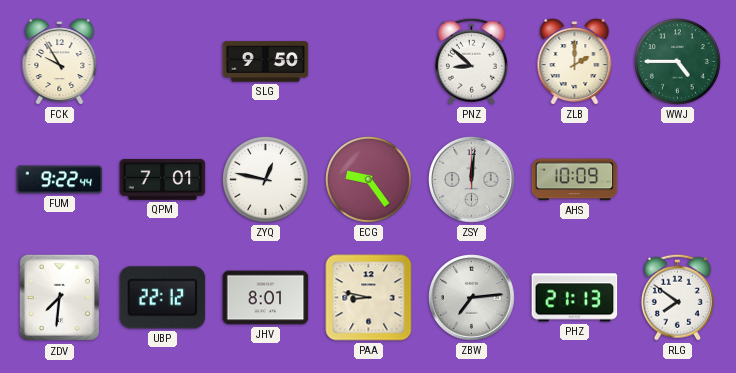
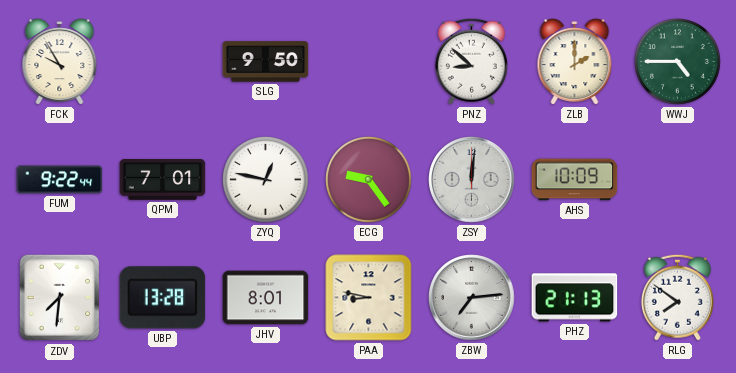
UBP: 22:12 -> 13:28 (163, 298)
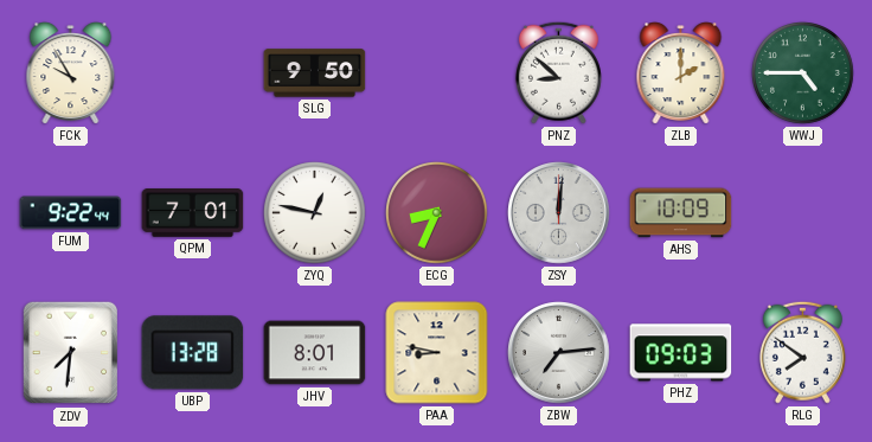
ECG: 9:24 -> 8:34 (437, 213)
PHZ: 21:13 -> 09:03 (681, 353)
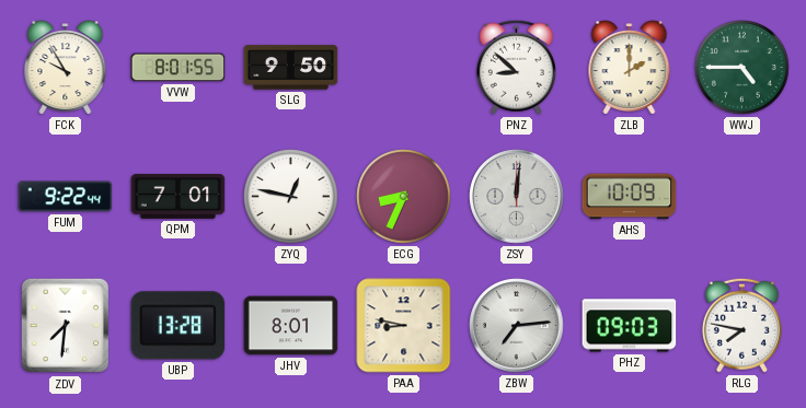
VVW: none -> 8:01 (179, 68)
RLG: 7:51 -> 7:47 (741, 325)
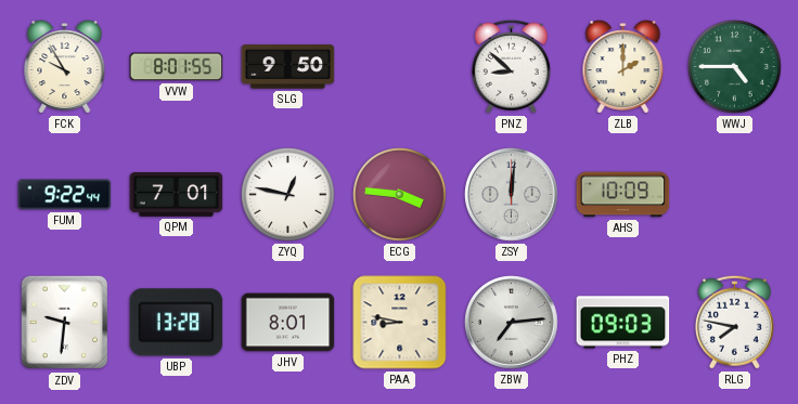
ECG: 8:34 -> 3:46 (400, 195)
ZDV: 7:31 -> 9:31 (64, 323)
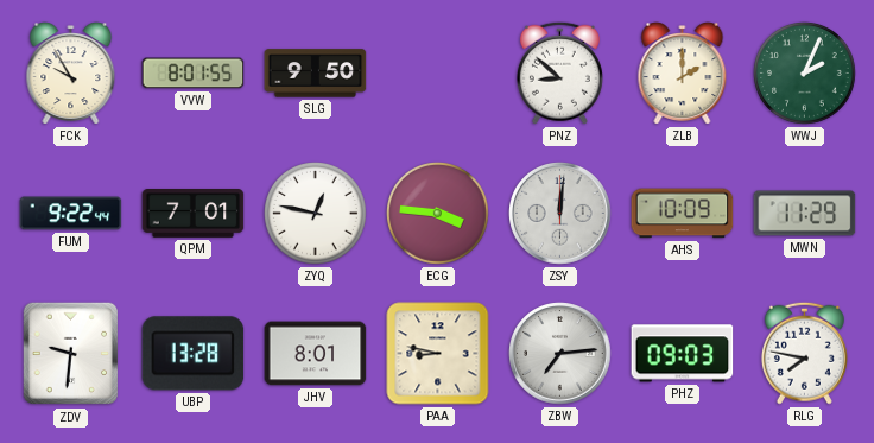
WWJ: 4:45 -> 2:04 (805, 74)
MWN: none -> 11:29 (805, 214)
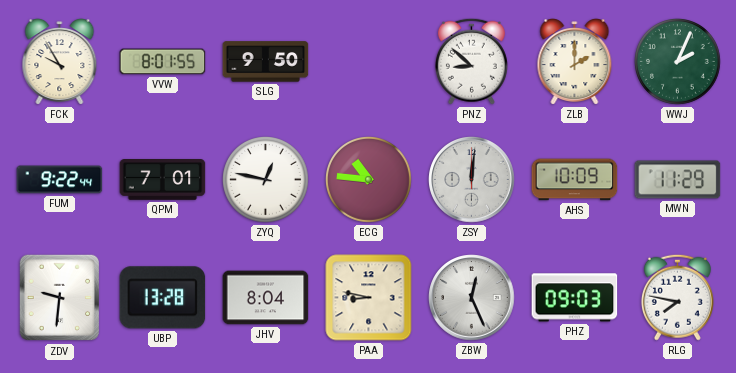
ECG: 3:46 -> 10:46 (369, 180)
JHV: 8:01 -> 8:04 (266, 298)
ZBW: 7:14 -> 12:26 (472, 298)
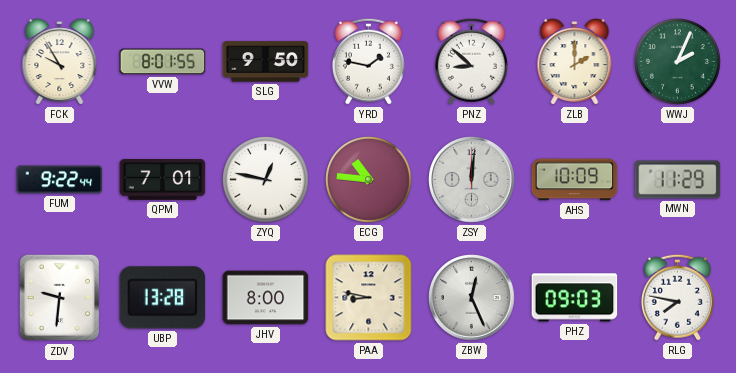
YRD: none -> 1:47 (368, 61)
JHV: 8:04 -> 8:00 (266, 298)
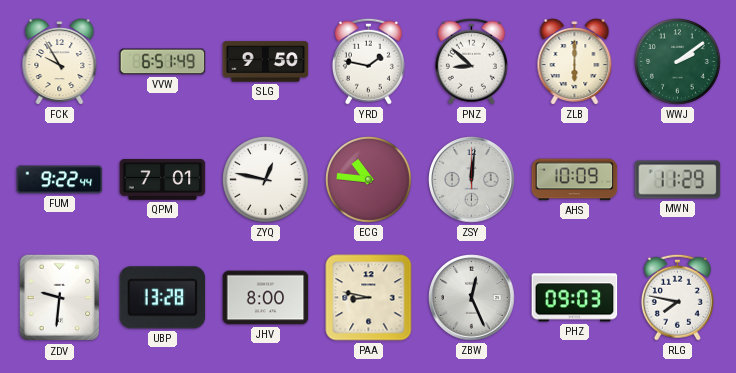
VVW: 8:01 -> 6:51 (163, 62)
ZLB: 2:00 -> 6:00 (575, 62)
WWJ: 2:04 -> 2:09 (678, 62)
